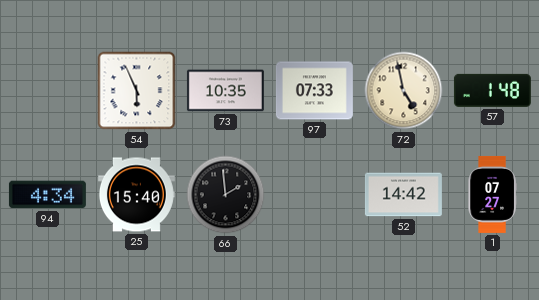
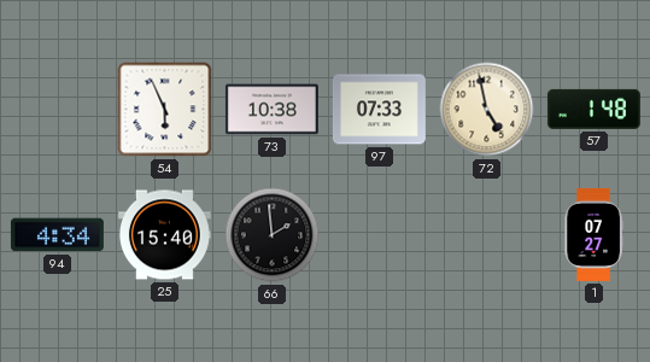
73: 10:35 -> 10:38 (271, 110)
52: 14:42 -> none (403, 195)
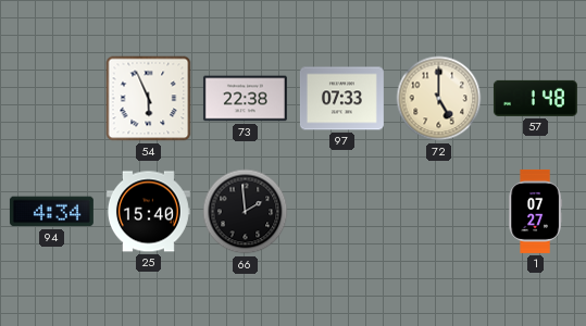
73: 10:38 -> 22:38 (245, 99)
72: 4:58 -> 5:00 (439, 99)
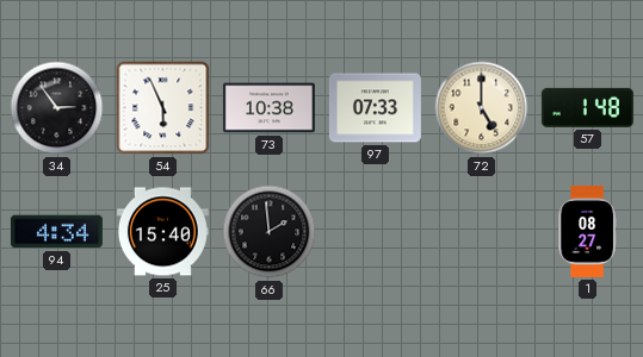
34: none -> 2:54 (57, 108)
73: 22:38 -> 10:38 (268, 108)
1: 07:27 -> 08:27 (587, 231)
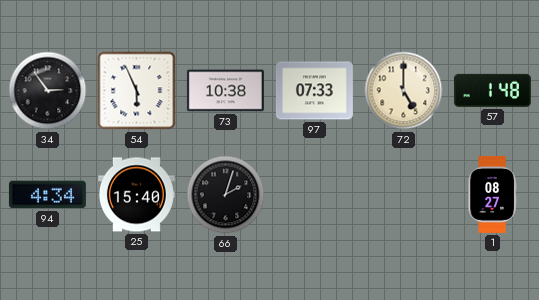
66: 1:59 -> 2:03 (226, 195)
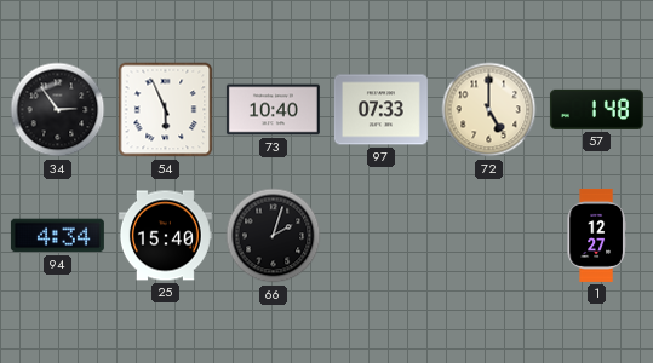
73: 10:38 -> 10:40 (273, 110)
1: 08:27 -> 12:27 (596, 235)
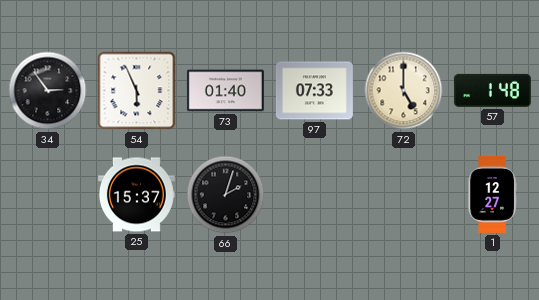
73: 10:40 -> 01:40 (225, 91)
94: 4:34 -> none (57, 236)
25: 15:40 -> 15:37 (136, 195)
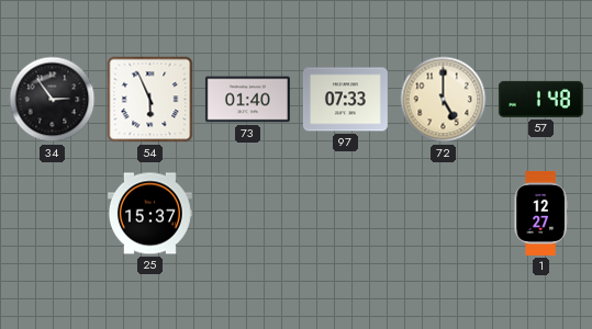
66: 2:03 -> none (226, 195)
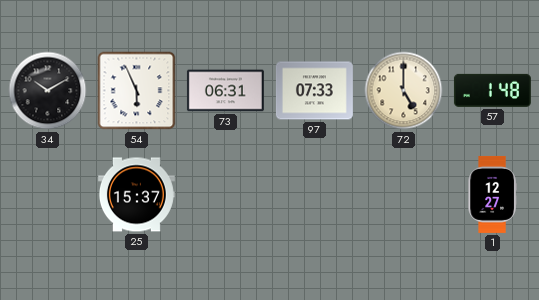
34: 2:54 -> 10:10 (48, 91)
73: 01:40 -> 06:31 (225, 91)
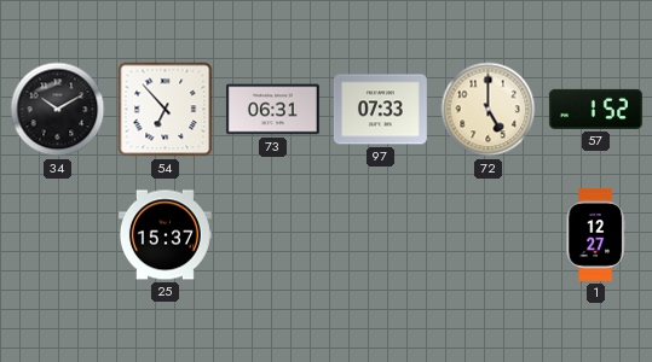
54: 5:56 -> 6:53 (166, 110)
57: 1:48 -> 1:52 (595, 109)
